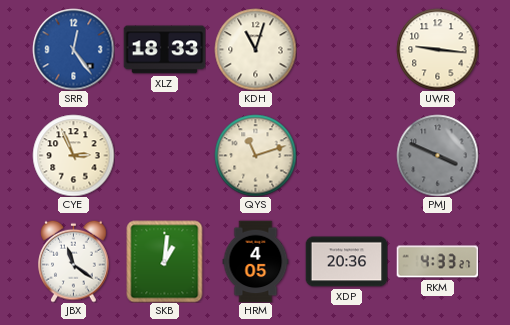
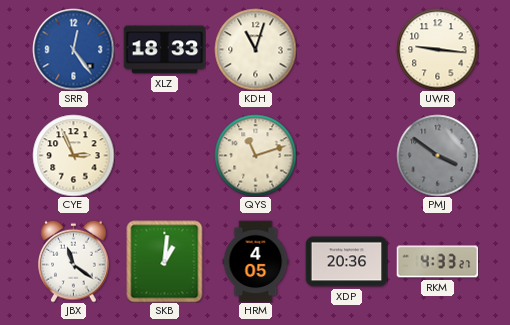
PMJ: 3:49 -> 3:51 (437, 155)
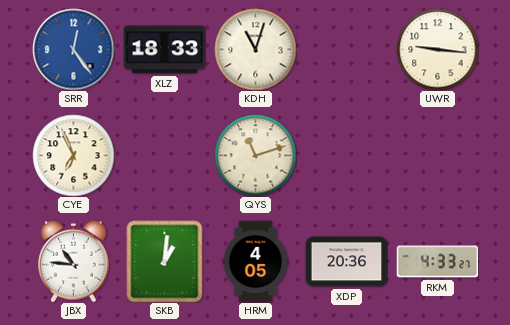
CYE: 2:56 -> 6:56 (73, 155)
PMJ: 3:51 -> none (437, 155)
JBX: 11:21 -> 10:46 (74, 261)
